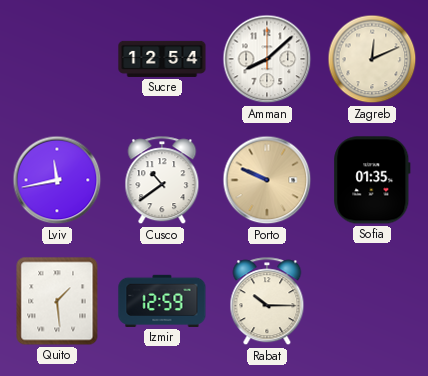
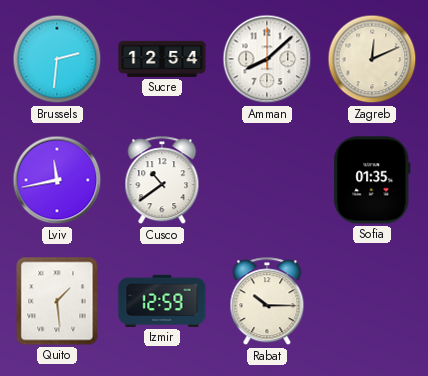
Brussels: none -> 2:31 (57, 59)
Porto: 9:49 -> none (267, 180)
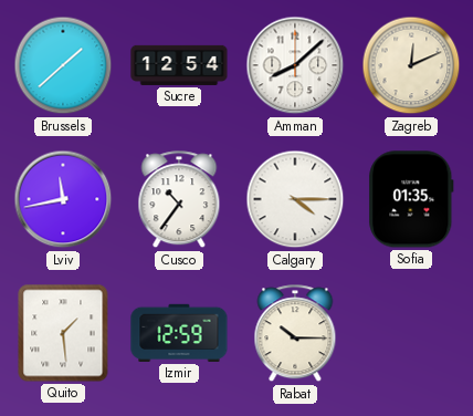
Brussels: 2:31 -> 1:38 (63, 65)
Cusco: 10:39 -> 10:36 (179, 200)
Calgary: none -> 4:15 (295, 199)
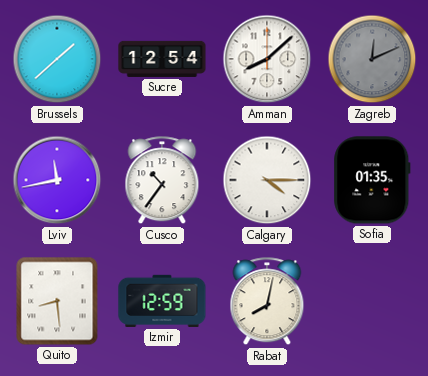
Zagreb dial: cream -> grey (372, 59)
Quito: 1:29 -> 8:29 (57, 301)
Rabat: 10:15 -> 8:02 (267, 302)
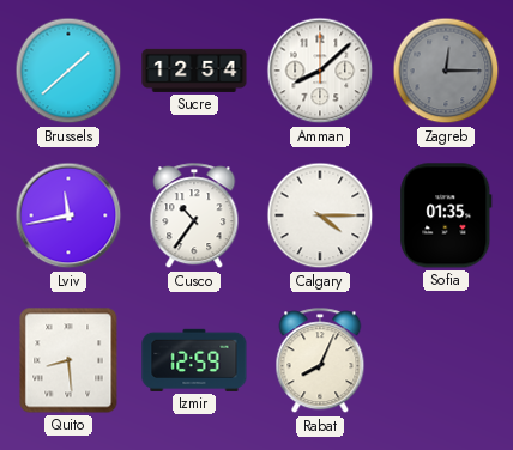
Zagreb: 12:11 -> 12:15 (446, 71)
Rabat: 8:02 -> 8:04 (320, 361)
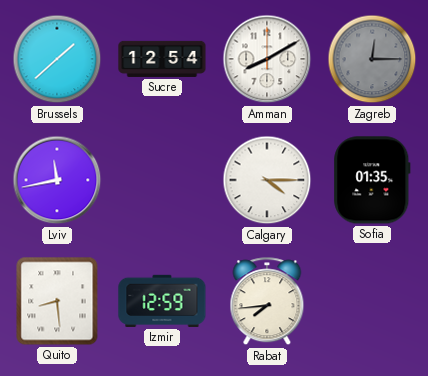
Amman: 8:08 -> 8:10 (267, 59)
Cusco: 10:36 -> none (194, 217)
Rabat: 8:04 -> 7:44 (267, 302)
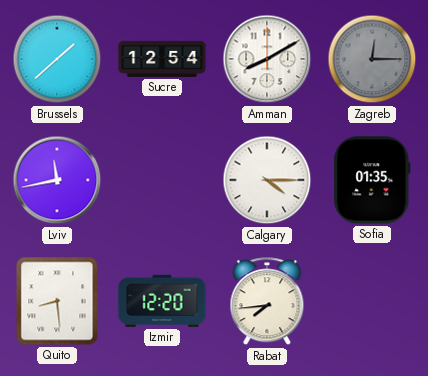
Izmir: 12:59 -> 12:20 (162, 301)
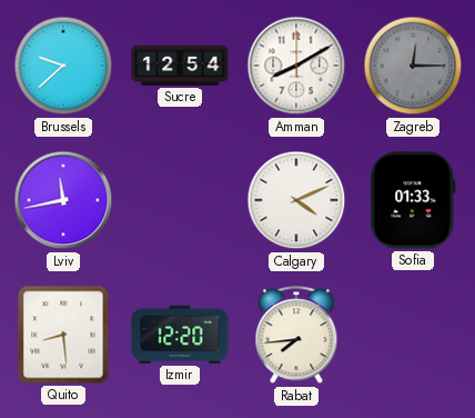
Brussels: 1:38 -> 9:38 (63, 66)
Calgary: 4:15 -> 4:11 (296, 200)
Sofia: 01:35 -> 01:33 (413, 200)
